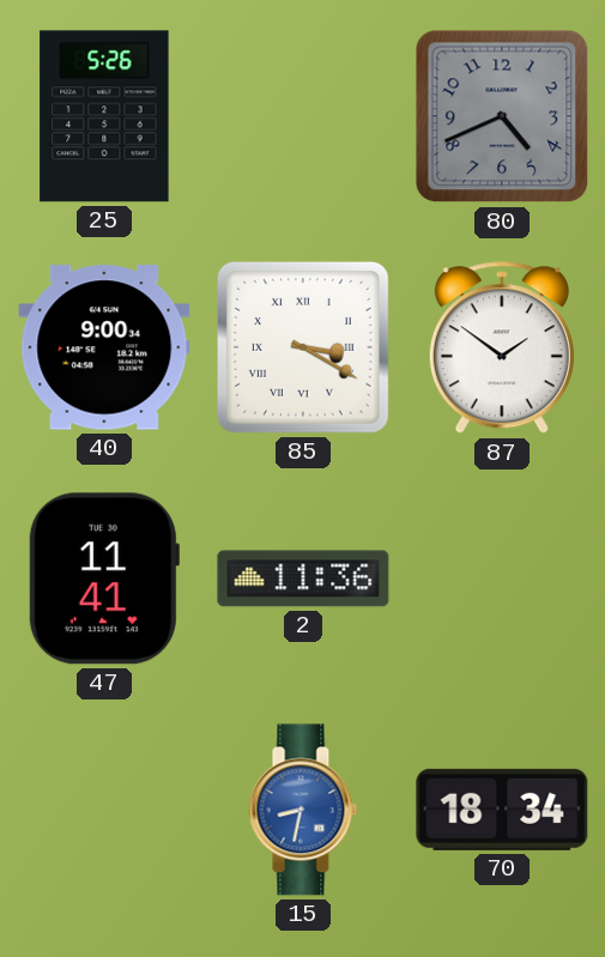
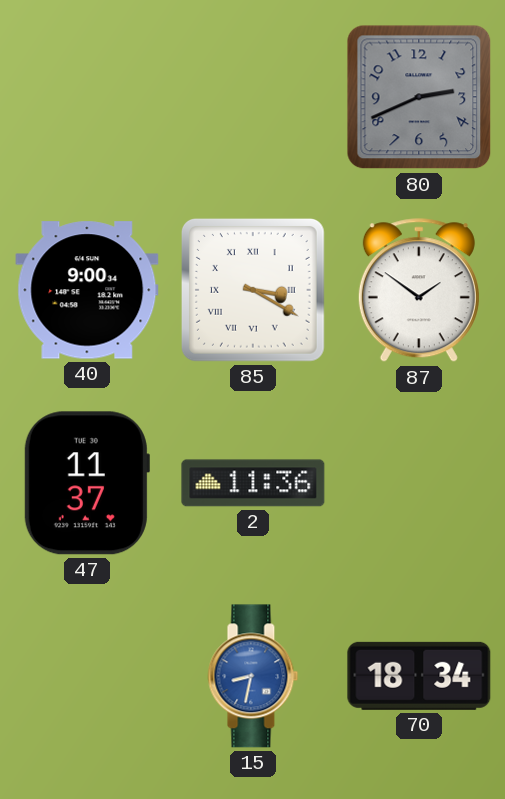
25: 5:26 -> none (104, 116)
80: 4:41 -> 2:41 (419, 97)
47: 11:41 -> 11:37 (86, 483)
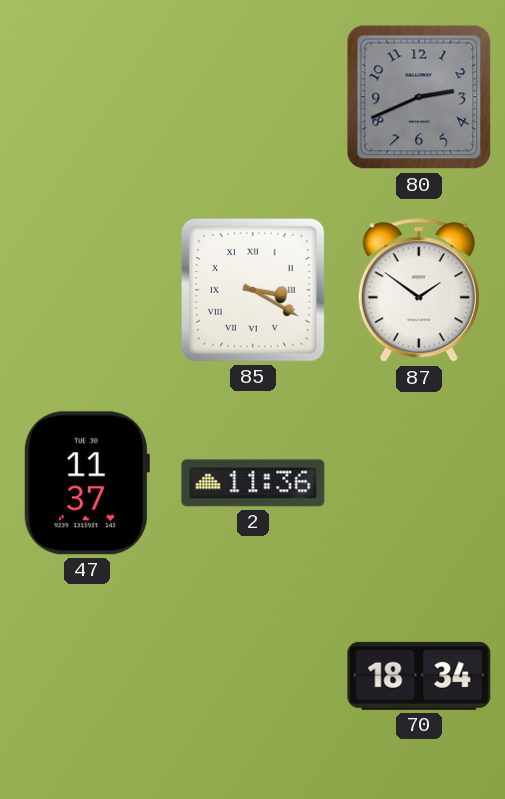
40: 9:00 -> none (87, 290)
15: 8:32 -> none (253, 676)
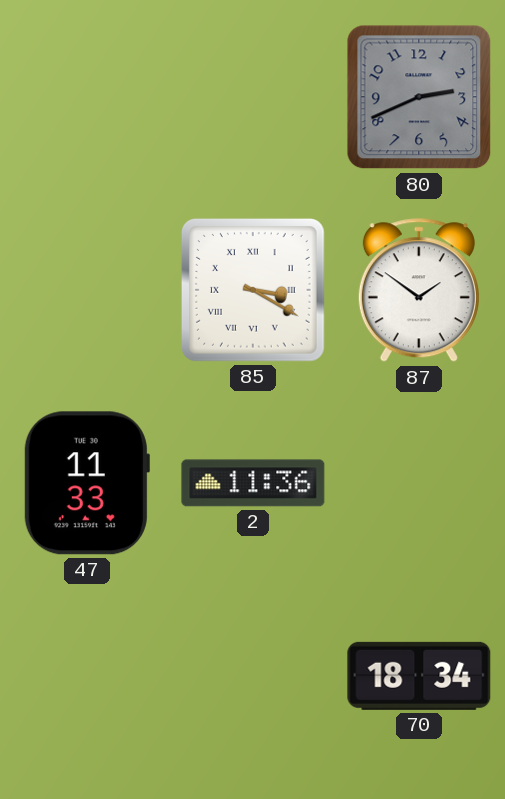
47: 11:37 -> 11:33 (86, 483)
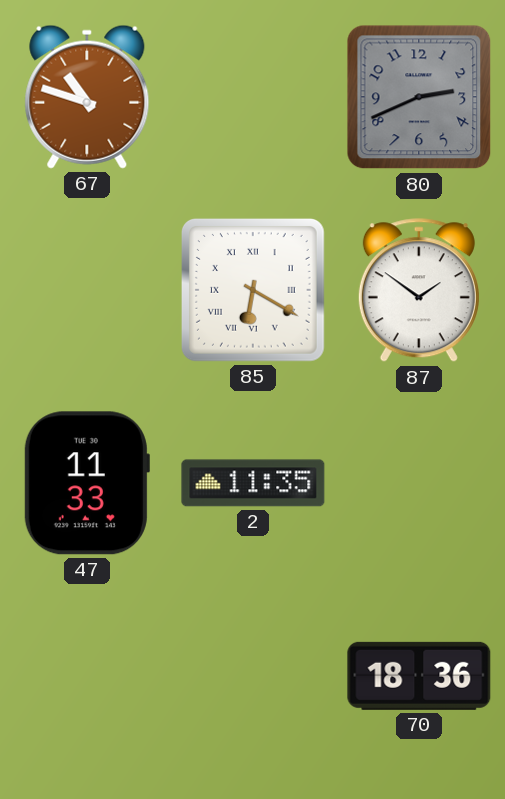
67: none -> 10:48 (87, 97)
85: 3:20 -> 6:20 (253, 290)
2: 11:36 -> 11:35 (253, 483)
70: 18:34 -> 18:36 (419, 676)
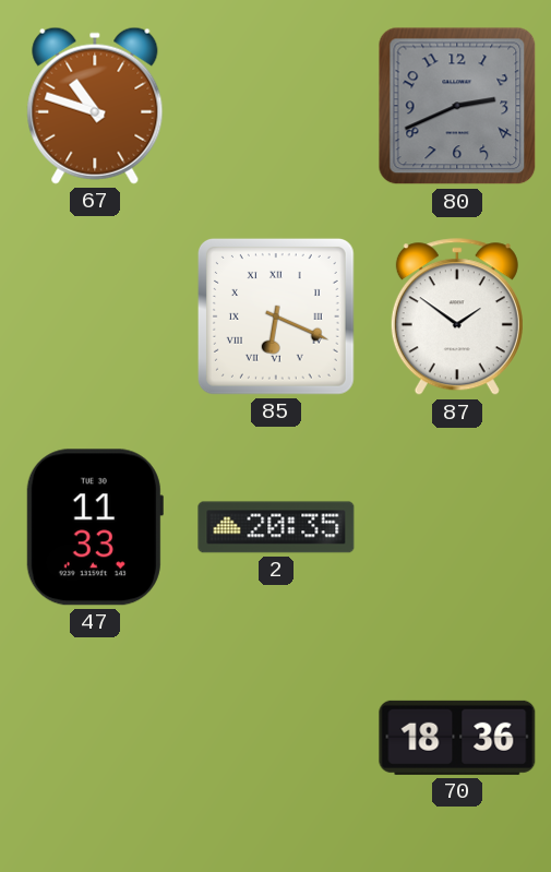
85: 6:20 -> 6:19 (276, 316)
2: 11:35 -> 20:35 (276, 527)
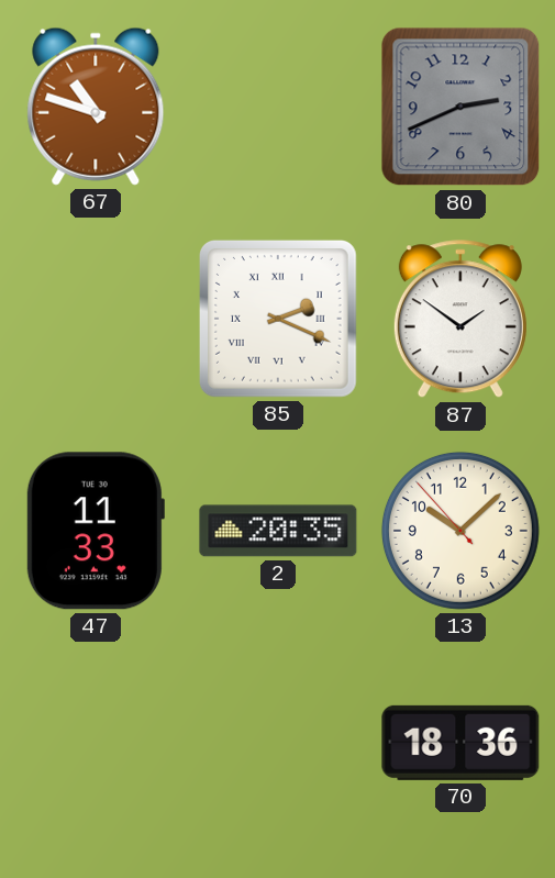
85: 6:19 -> 2:19 (278, 319)
13: none -> 10:07 (460, 531)
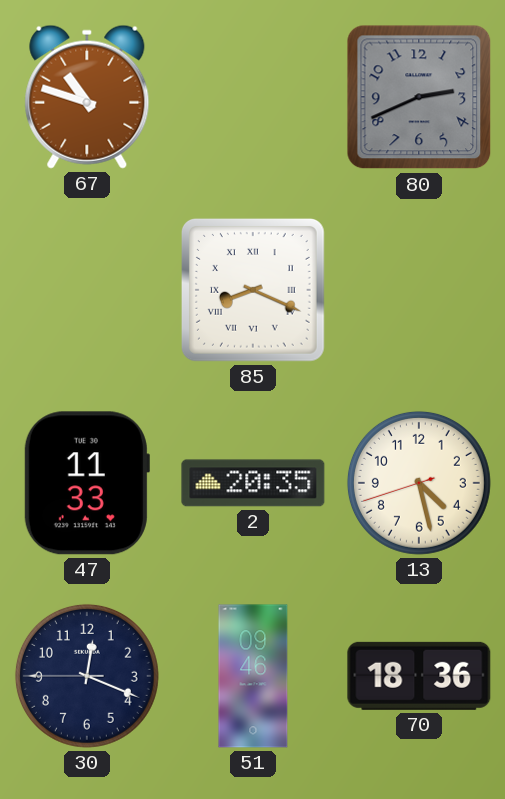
85: 2:19 -> 8:19 (253, 290)
87: 1:51 -> none (460, 320)
13: 10:07 -> 4:27 (419, 483)
30: none -> 12:18 (87, 676)
51: none -> 09:46 (253, 676)
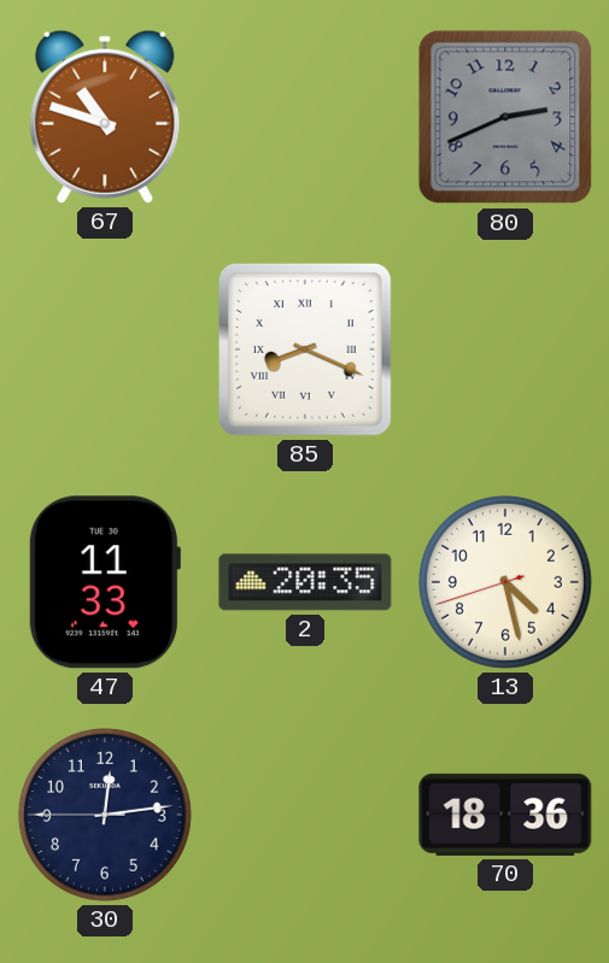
30: 12:18 -> 12:13 (105, 815)
51: 09:46 -> none (253, 676)
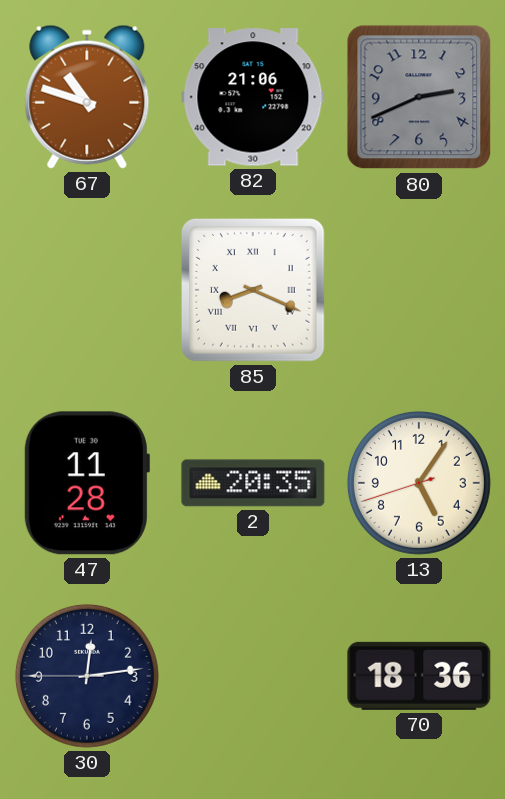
82: none -> 21:06 (253, 97)
47: 11:33 -> 11:28 (86, 483)
13: 4:27 -> 5:05 (419, 483)
